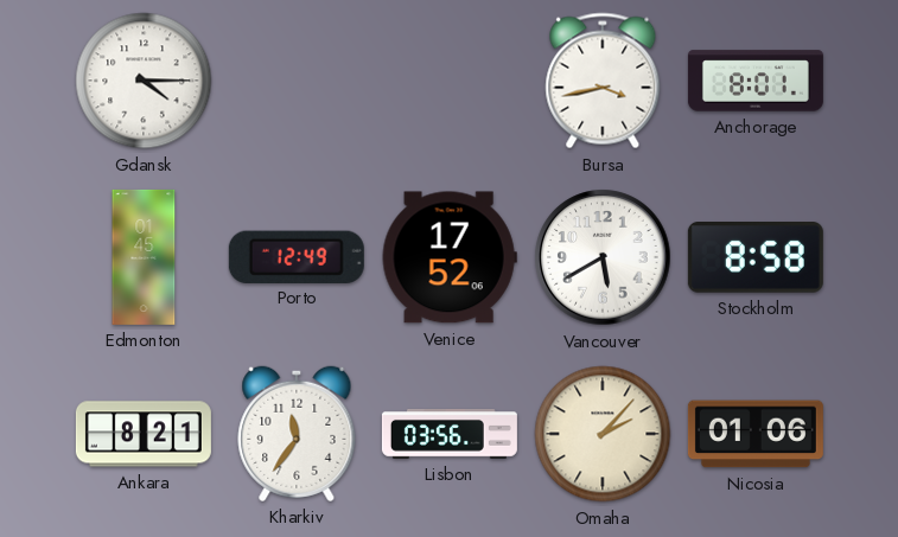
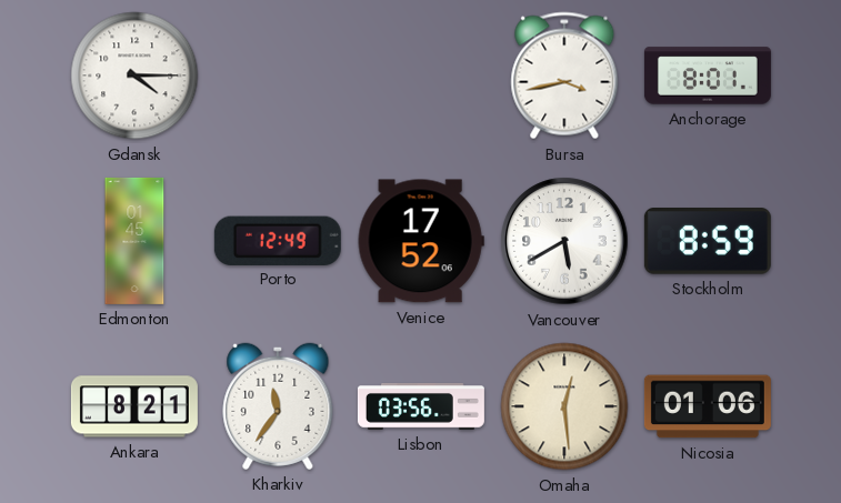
Stockholm: 8:58 -> 8:59 (708, 241)
Omaha: 2:07 -> 12:29 (564, 406)
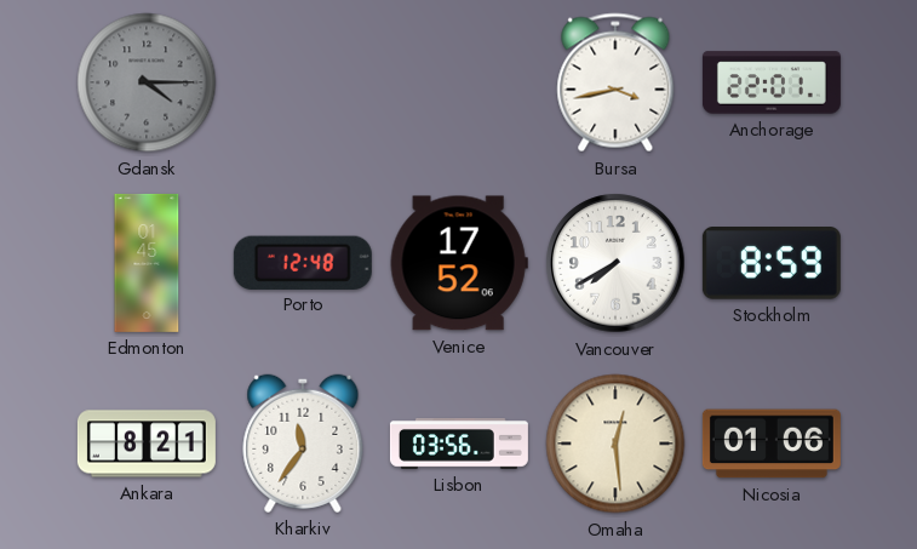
Gdansk dial: white -> grey (147, 82)
Anchorage: 8:01 -> 22:01 (772, 82)
Porto: 12:49 -> 12:48 (303, 262)
Vancouver: 5:40 -> 7:40 (615, 263)
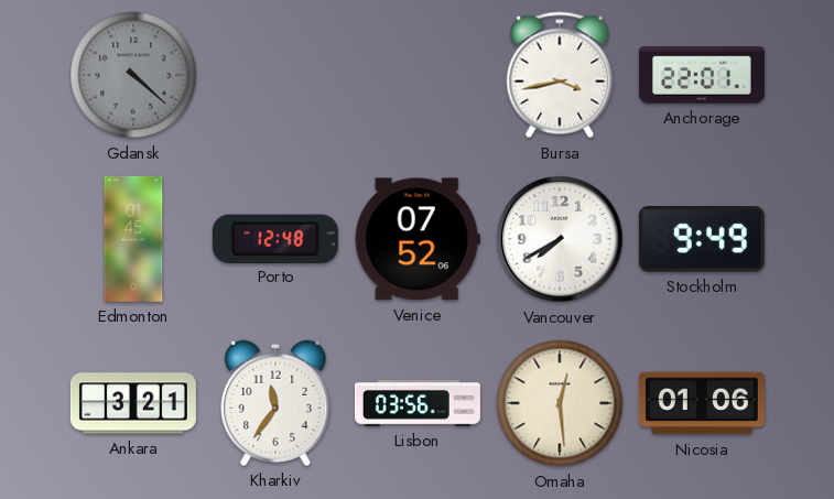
Gdansk: 4:15 -> 4:22 (133, 75)
Venice: 17:52 -> 07:52 (418, 239)
Stockholm: 8:59 -> 9:49 (702, 239)
Ankara: 8:21 -> 3:21 (133, 403)
